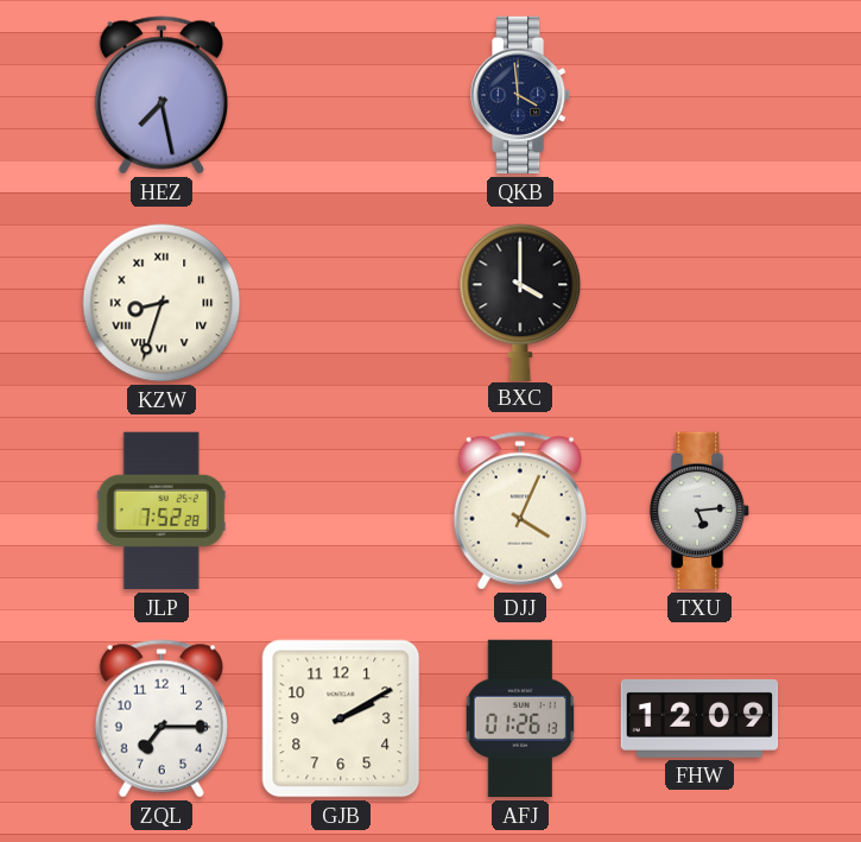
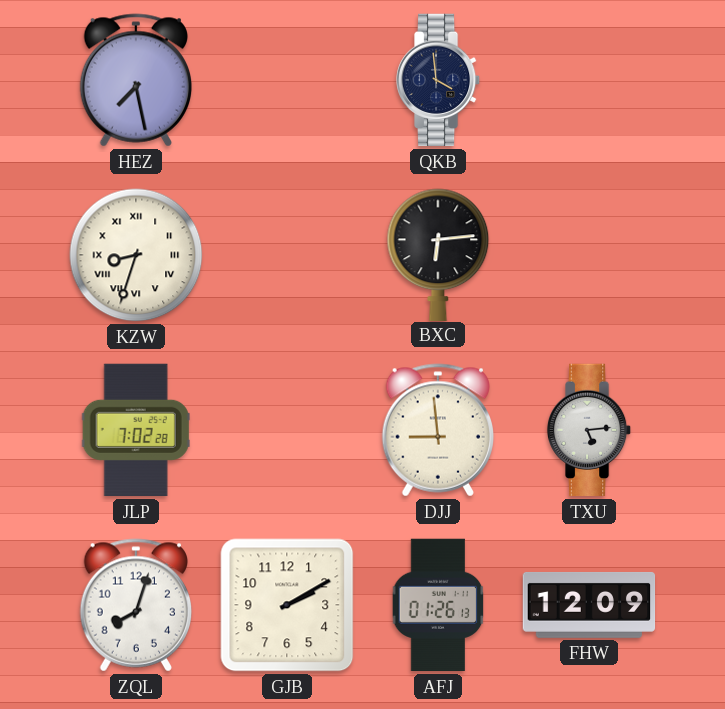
BXC: 4:00 -> 6:14 (438, 254)
JLP: 7:52 -> 7:02 (136, 430)
DJJ: 4:04 -> 8:59 (437, 430)
ZQL: 7:15 -> 8:03 (135, 605)
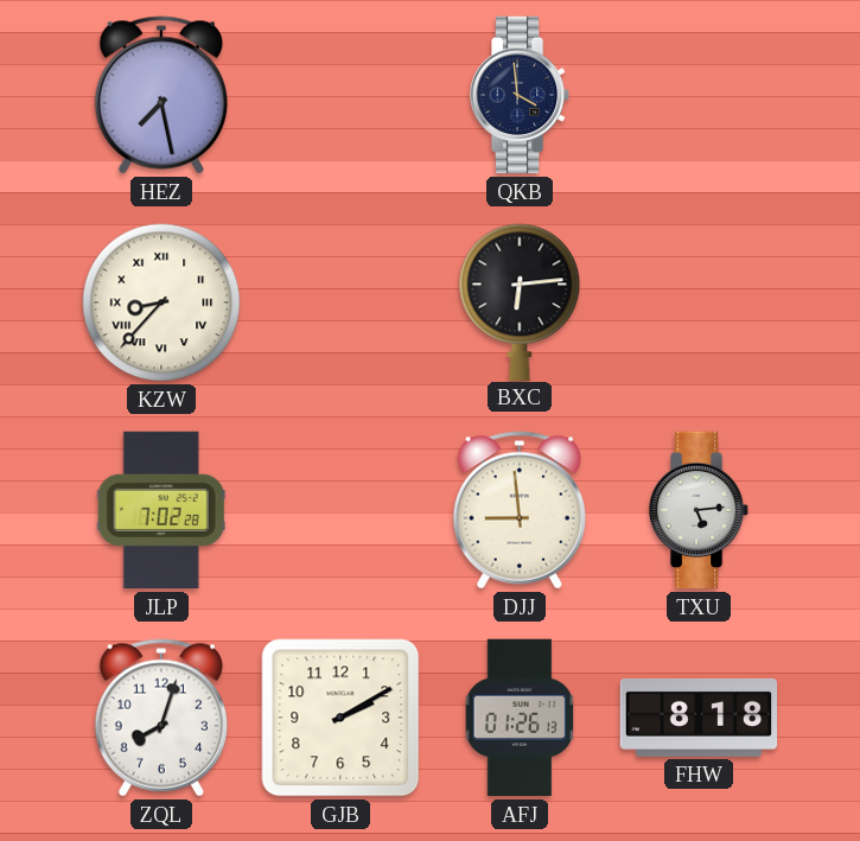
KZW: 8:33 -> 8:37 (161, 302)
FHW: 12:09 -> 8:18 (699, 718)
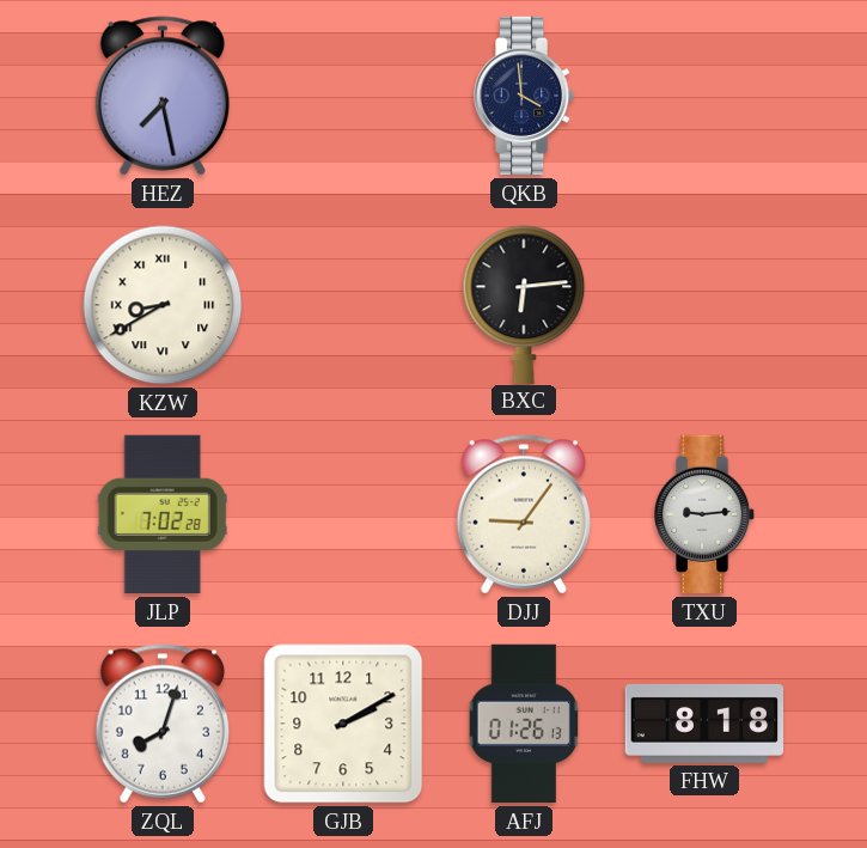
KZW: 8:37 -> 8:40 (163, 305)
DJJ: 8:59 -> 9:06 (523, 514)
TXU: 5:14 -> 9:14 (704, 514)
